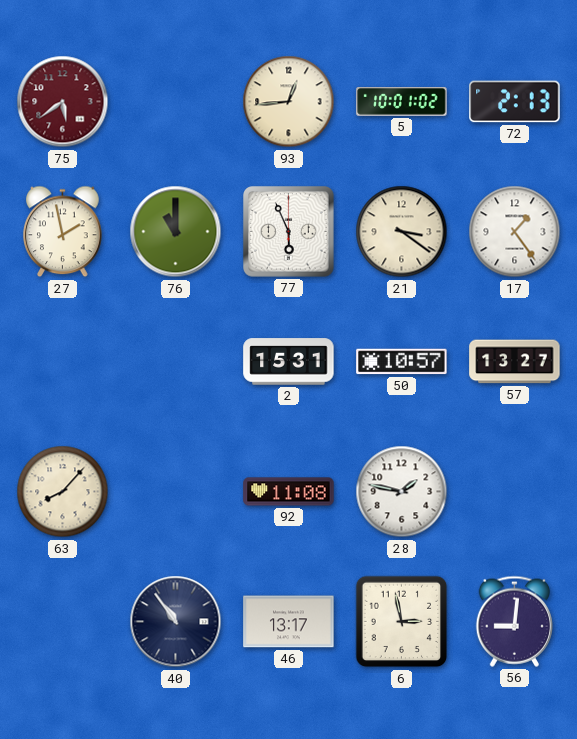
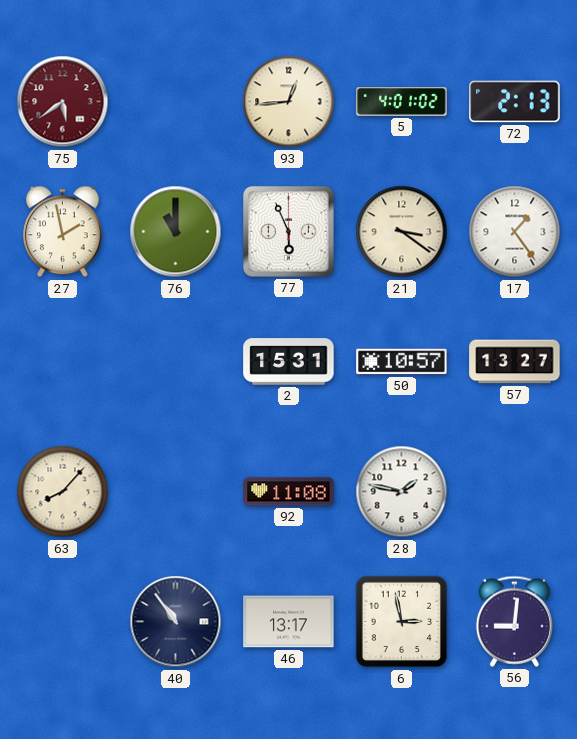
5: 10:01 -> 4:01 (402, 102)
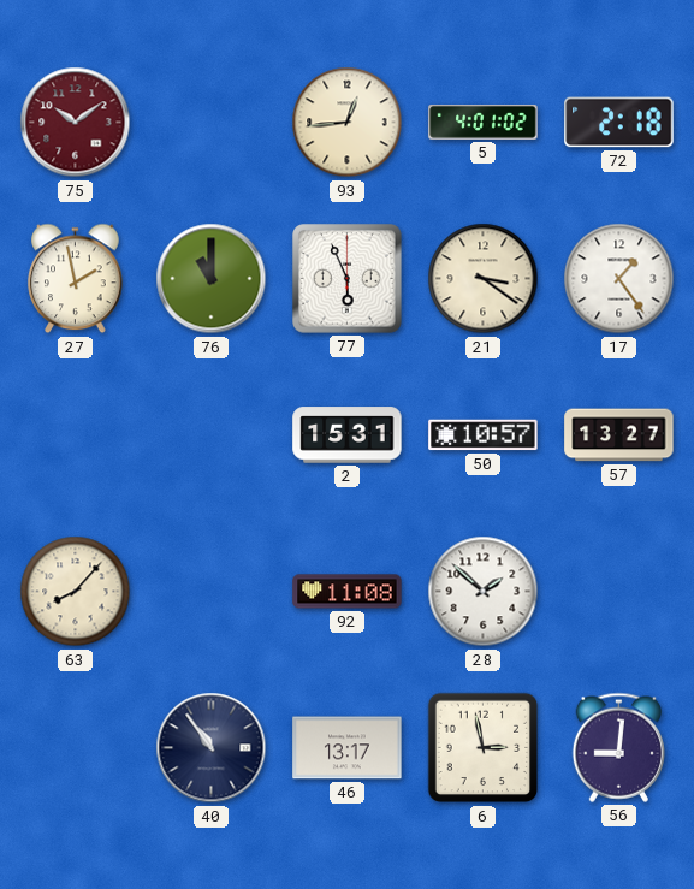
75: 5:39 -> 10:09 (76, 123)
72: 2:13 -> 2:18 (619, 123)
28: 1:47 -> 1:52 (484, 592)
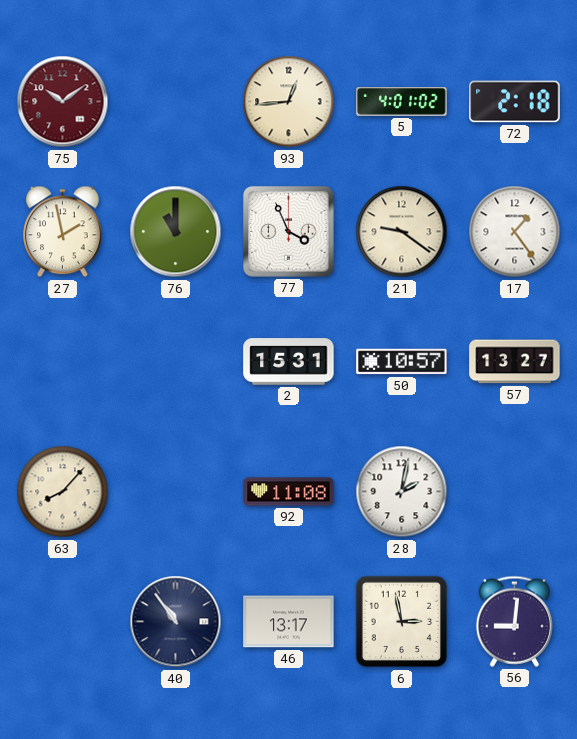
77: 5:56 -> 3:56 (289, 232)
21: 3:21 -> 9:21 (402, 232)
28: 1:52 -> 2:02 (402, 492)
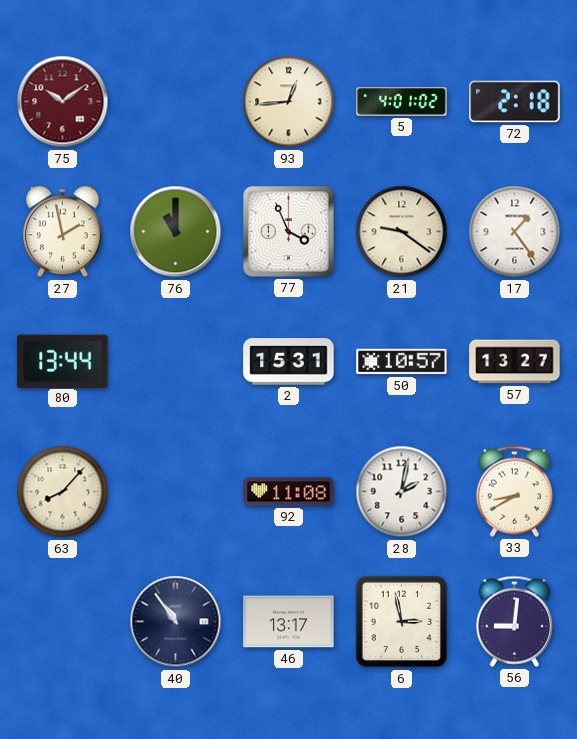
80: none -> 13:44 (63, 361)
33: none -> 8:40 (514, 491)
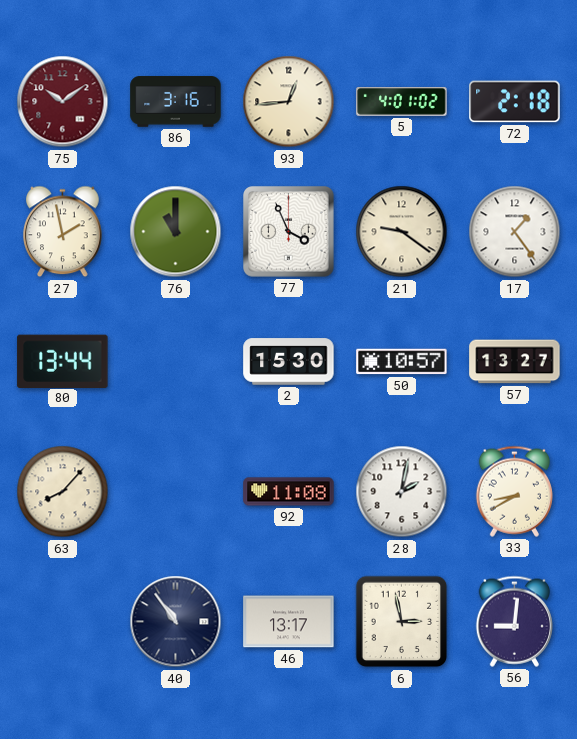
86: none -> 3:16 (176, 102)
2: 15:31 -> 15:30 (289, 362)
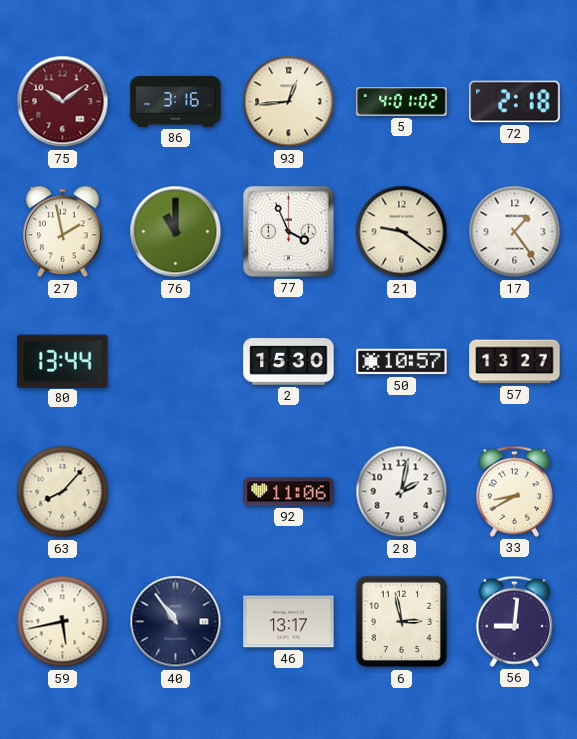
92: 11:08 -> 11:06 (289, 492)
59: none -> 5:43 (63, 622)
